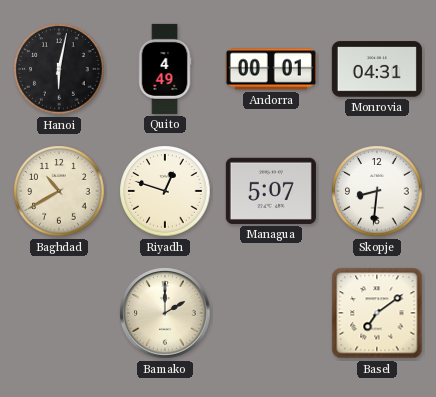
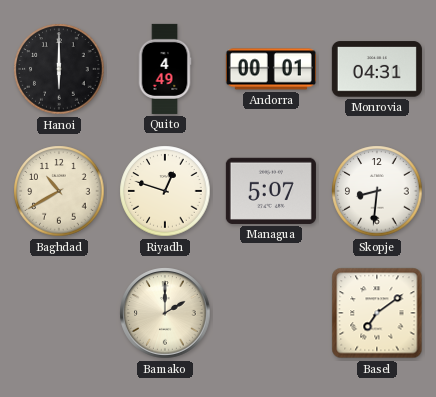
Hanoi: 6:02 -> 6:00 (59, 69)
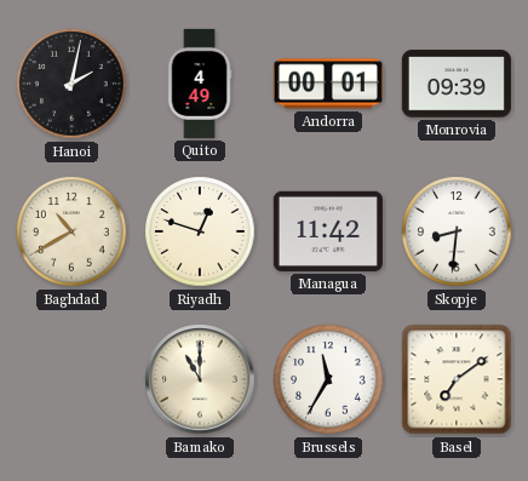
Hanoi: 6:00 -> 2:02 (71, 84)
Monrovia: 04:31 -> 09:39 (457, 84)
Managua: 5:07 -> 11:42 (328, 231)
Bamako: 2:00 -> 11:00 (200, 379)
Brussels: none -> 11:35 (328, 379)
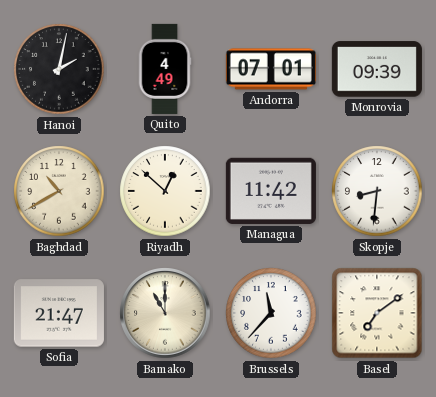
Andorra: 00:01 -> 07:01 (271, 69)
Riyadh: 12:48 -> 12:52 (165, 191)
Sofia: none -> 21:47 (59, 313)
Brussels: 11:35 -> 11:37 (271, 313)
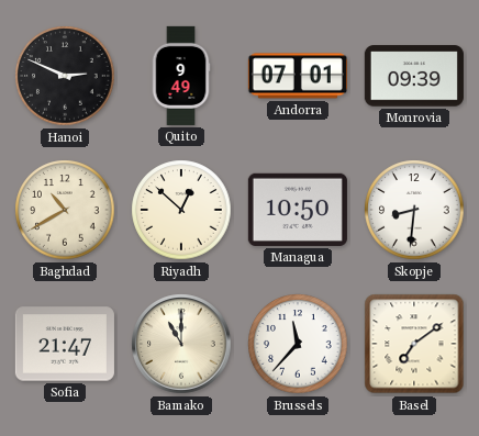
Hanoi: 2:02 -> 2:49 (65, 76)
Quito: 4:49 -> 9:49 (181, 76)
Managua: 11:42 -> 10:50 (298, 210)
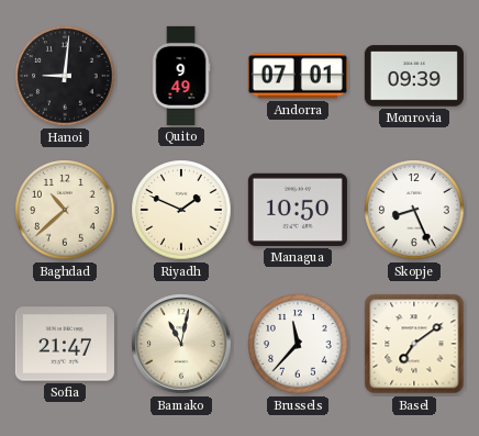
Hanoi: 2:49 -> 9:01 (65, 76)
Baghdad: 10:40 -> 10:38 (65, 210)
Riyadh: 12:52 -> 1:49 (181, 210)
Skopje: 8:31 -> 8:26 (414, 210)
Bamako: 11:00 -> 11:02 (181, 344)
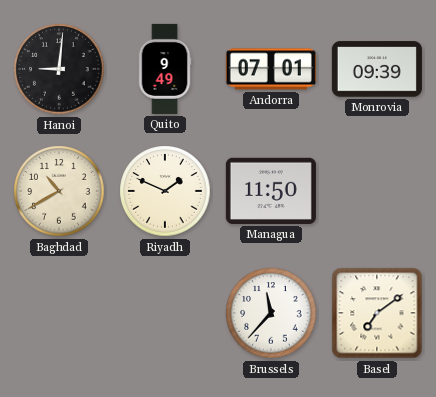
Baghdad: 10:38 -> 10:40 (59, 191)
Managua: 10:50 -> 11:50 (271, 191)
Skopje: 8:26 -> none (414, 210)
Sofia: 21:47 -> none (65, 344)
Bamako: 11:02 -> none (181, 344)
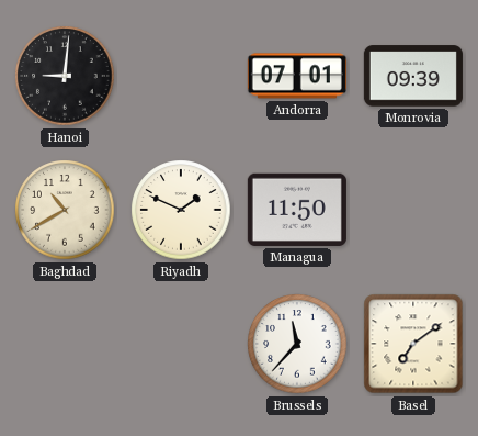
Quito: 9:49 -> none (165, 69)
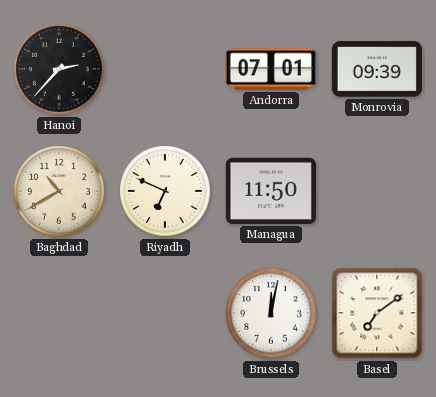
Hanoi: 9:01 -> 2:37 (59, 69)
Riyadh: 1:49 -> 6:49 (165, 191)
Brussels: 11:37 -> 12:02 (271, 313)
